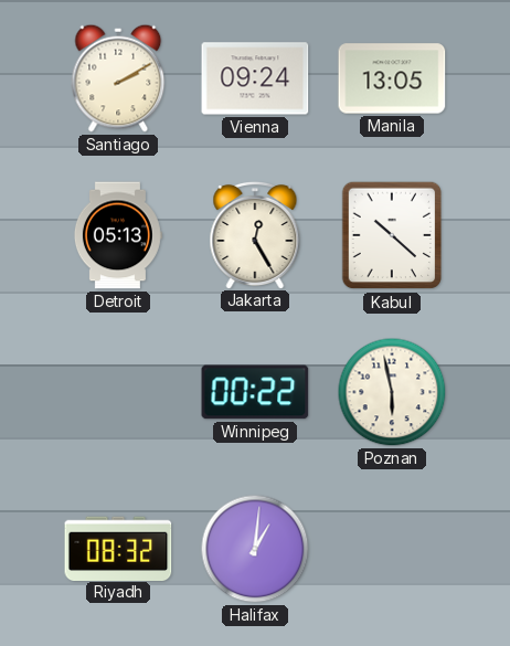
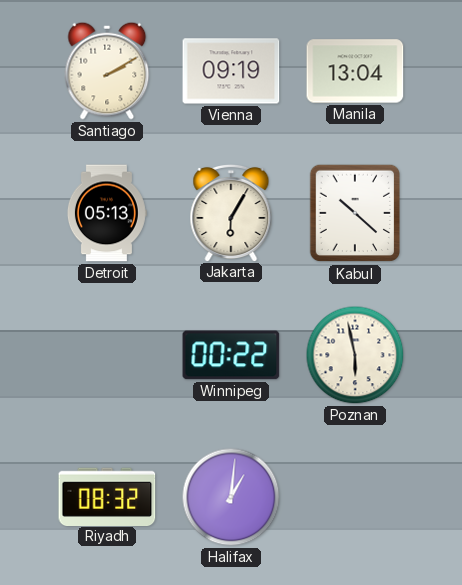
Vienna: 09:24 -> 09:19 (231, 71)
Manila: 13:05 -> 13:04 (355, 71)
Jakarta: 12:25 -> 6:05 (231, 212)
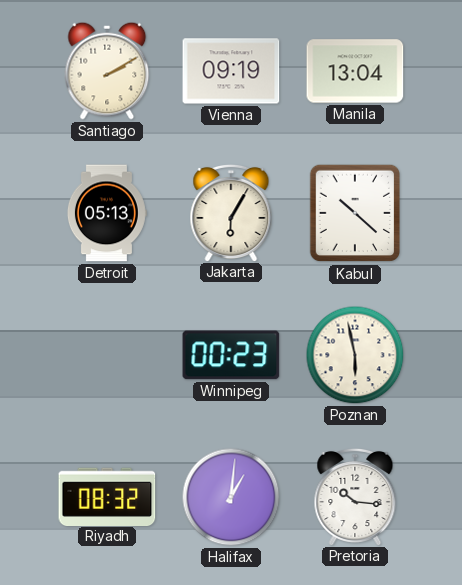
Winnipeg: 00:22 -> 00:23 (231, 355)
Pretoria: none -> 10:16 (355, 496)
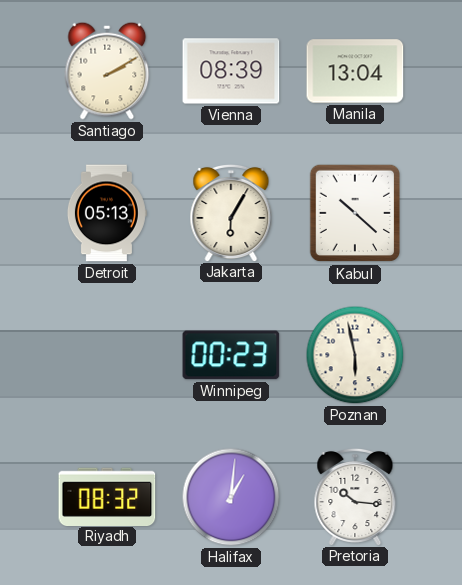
Vienna: 09:19 -> 08:39 (231, 71)
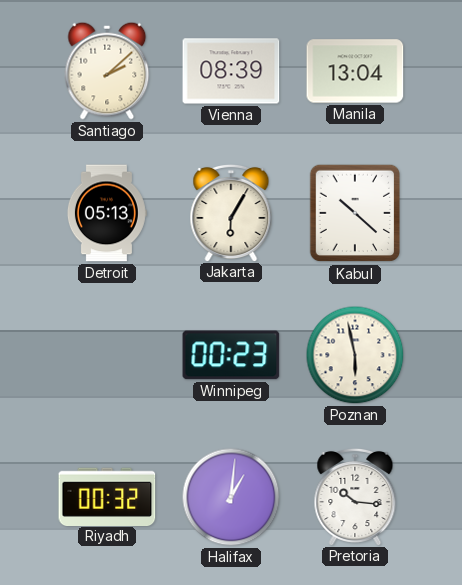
Santiago: 2:10 -> 2:08 (107, 71)
Riyadh: 08:32 -> 00:32 (107, 496)
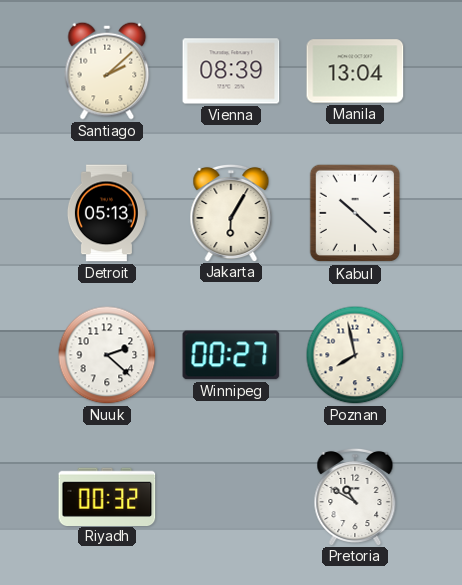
Nuuk: none -> 2:22 (107, 355)
Winnipeg: 00:23 -> 00:27 (231, 355)
Poznan: 5:58 -> 7:58 (355, 355)
Halifax: 1:01 -> none (231, 497)
Pretoria: 10:16 -> 10:50 (355, 496)
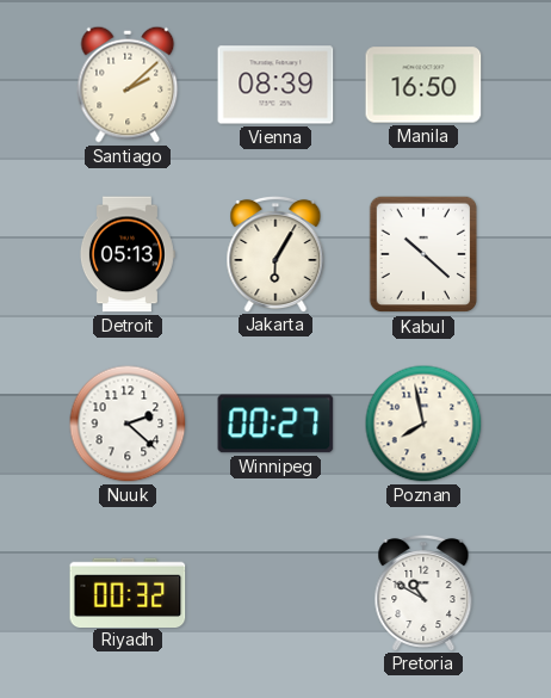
Manila: 13:04 -> 16:50 (423, 85)
